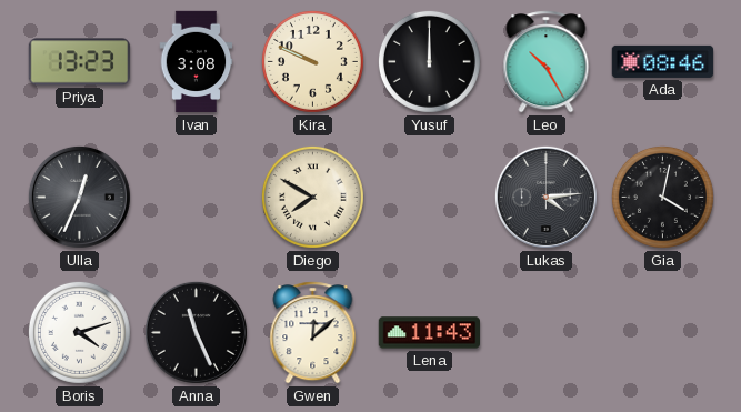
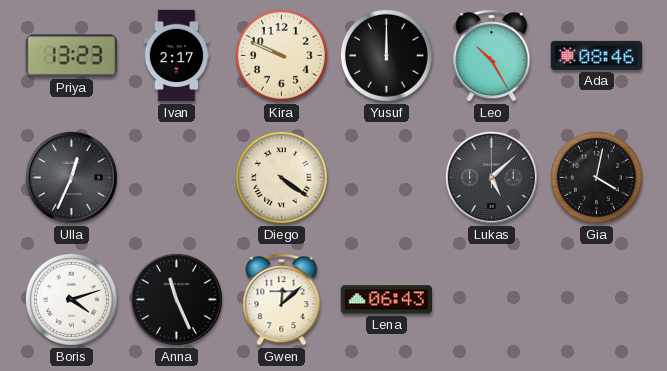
Ivan: 3:08 -> 2:17 (177, 56)
Diego: 7:50 -> 4:21 (281, 177)
Lukas: 4:14 -> 5:08 (491, 177)
Lena: 11:43 -> 06:43 (386, 300)
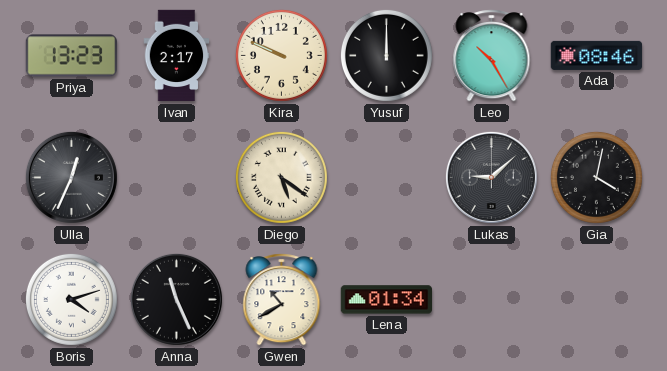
Diego: 4:21 -> 5:21 (281, 177)
Lukas: 5:08 -> 9:08 (491, 177)
Gwen: 12:08 -> 10:40 (282, 300)
Lena: 06:43 -> 01:34 (386, 300)
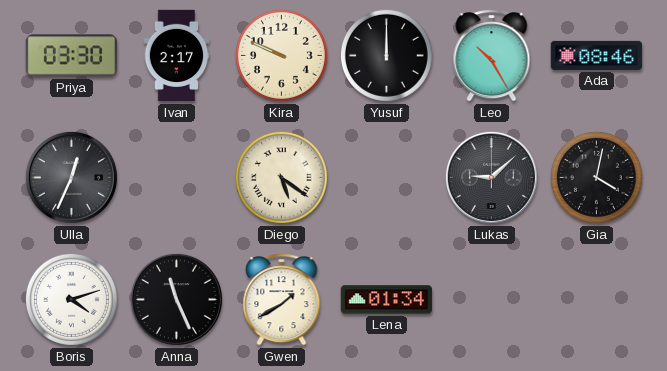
Priya: 13:23 -> 03:30 (71, 56)
Gwen: 10:40 -> 1:40 (282, 300)
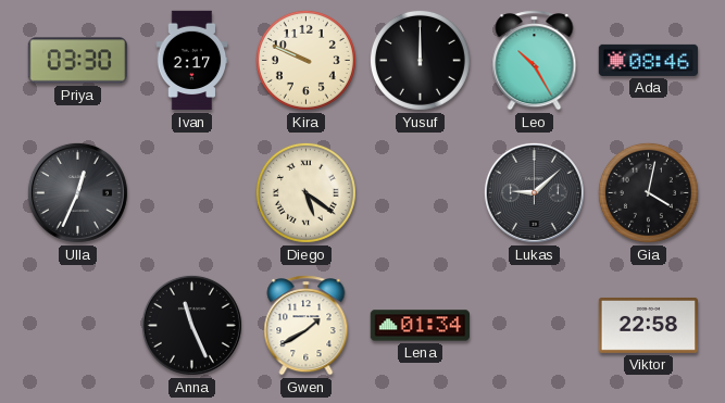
Boris: 4:12 -> none (71, 299)
Viktor: none -> 22:58 (649, 325)
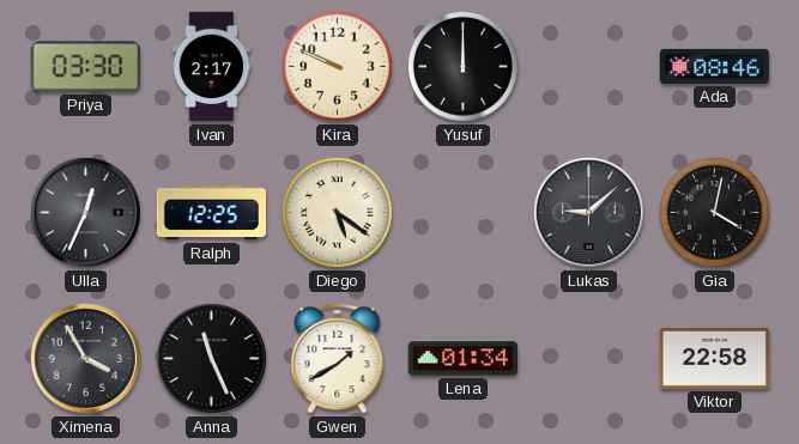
Leo: 10:25 -> none (535, 61)
Ralph: none -> 12:25 (212, 213)
Ximena: none -> 3:55 (85, 358)
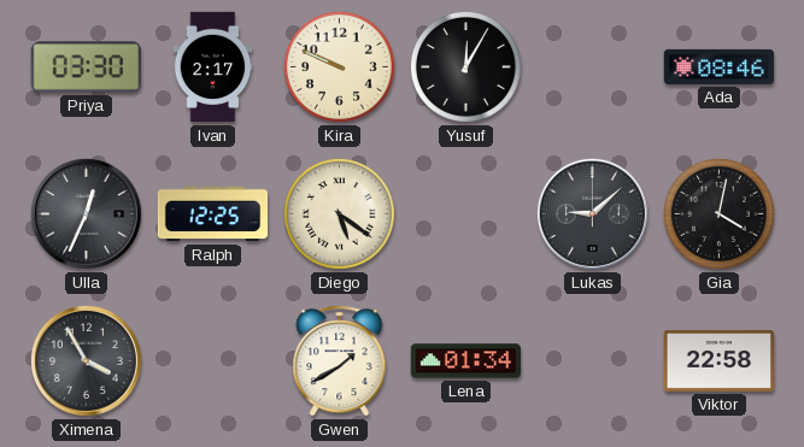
Yusuf: 12:00 -> 12:05 (465, 66)
Anna: 11:26 -> none (211, 358)
